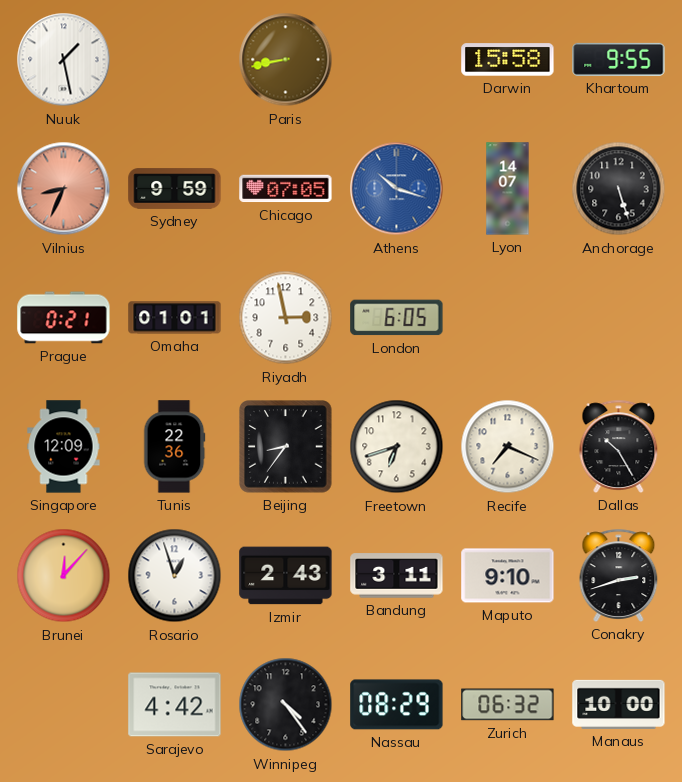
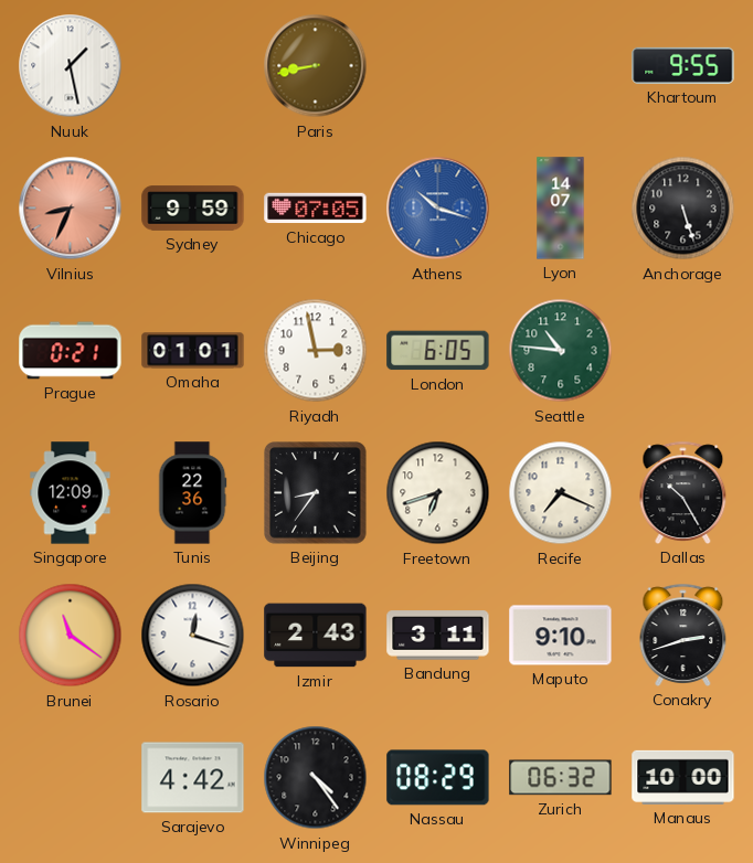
Darwin: 15:58 -> none (508, 60)
Seattle: none -> 10:46 (561, 351)
Brunei: 12:07 -> 11:21 (71, 636)
Rosario: 12:57 -> 12:18 (193, 636)
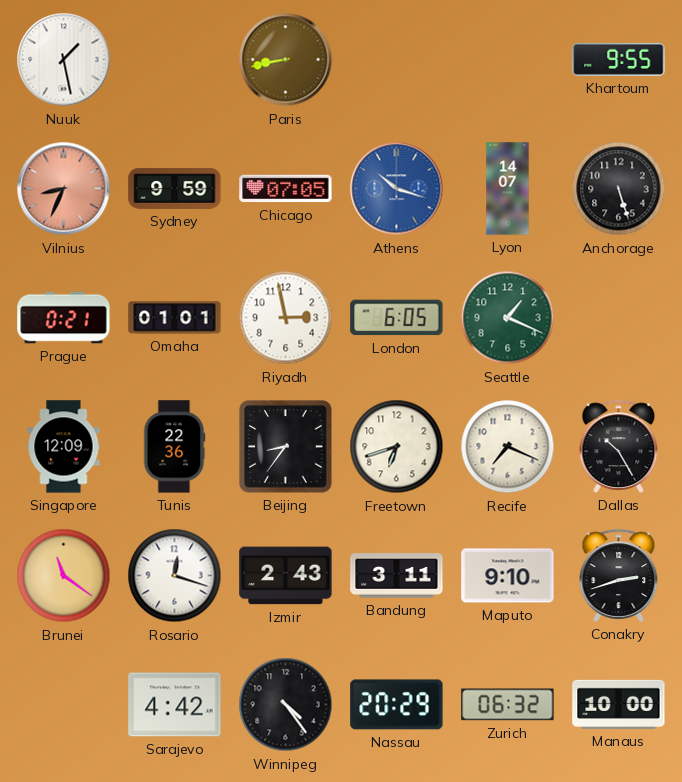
Seattle: 10:46 -> 1:19 (508, 318)
Nassau: 08:29 -> 20:29 (397, 705)
